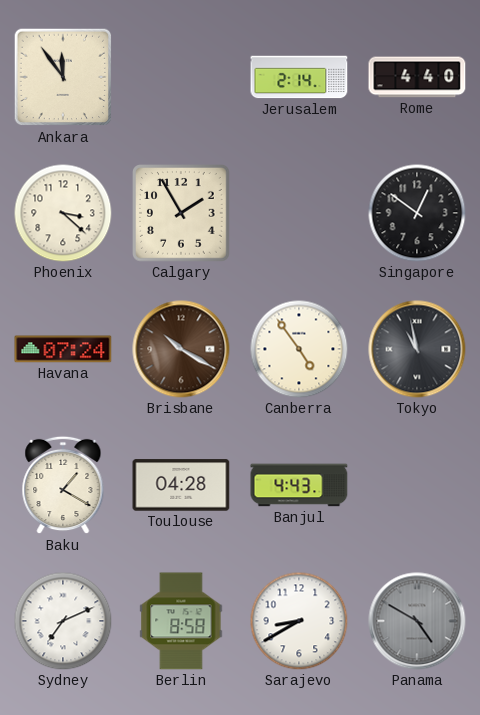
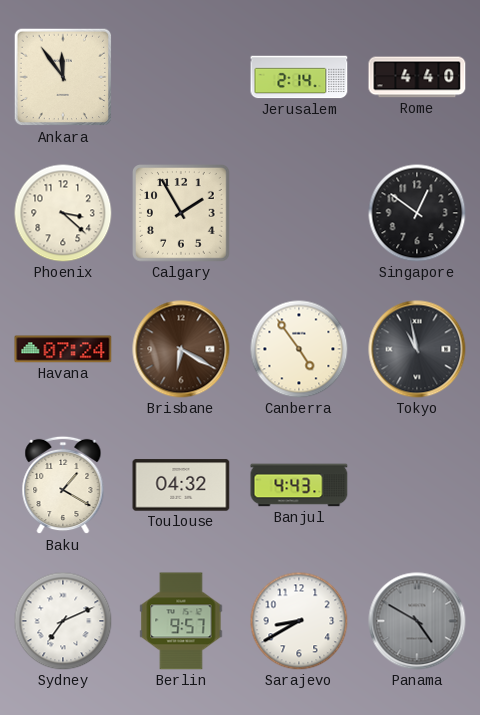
Brisbane: 10:20 -> 6:20 (181, 349)
Toulouse: 04:28 -> 04:32 (181, 485)
Berlin: 8:58 -> 9:57 (181, 621)
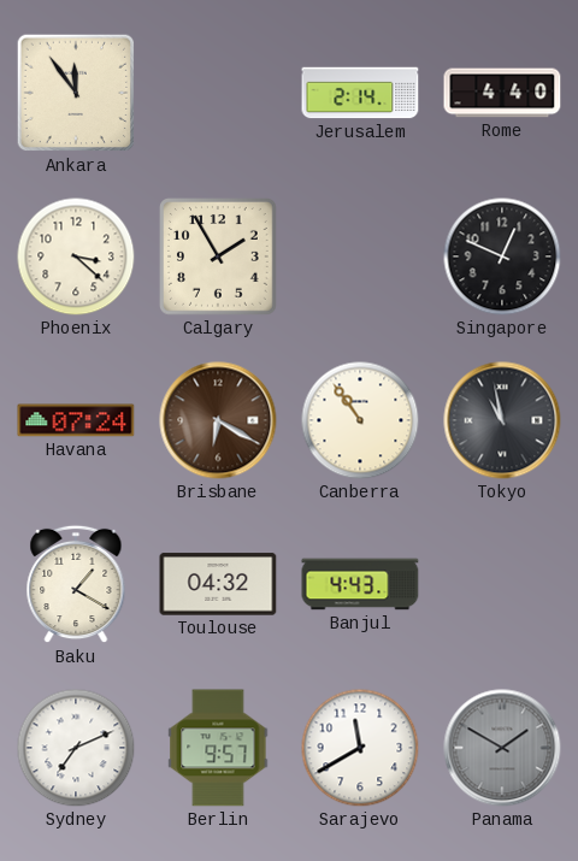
Singapore: 12:51 -> 12:49 (502, 256)
Canberra: 4:54 -> 10:54 (360, 420)
Sarajevo: 8:40 -> 11:40 (360, 748)
Panama: 4:50 -> 1:50 (502, 748)
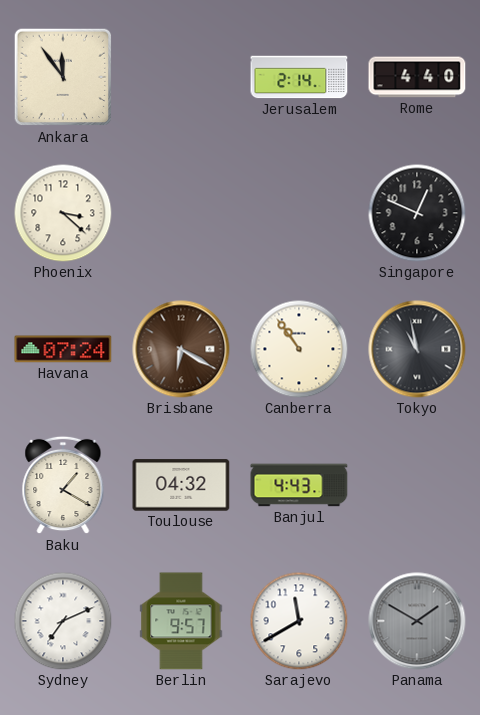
Calgary: 1:55 -> none (219, 258)
